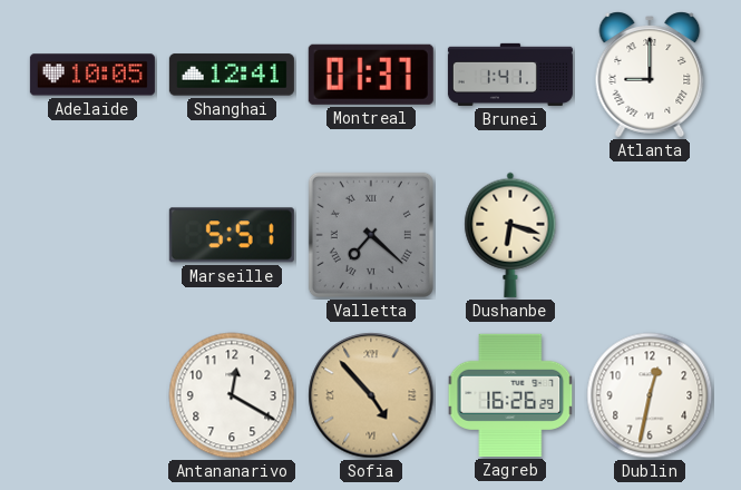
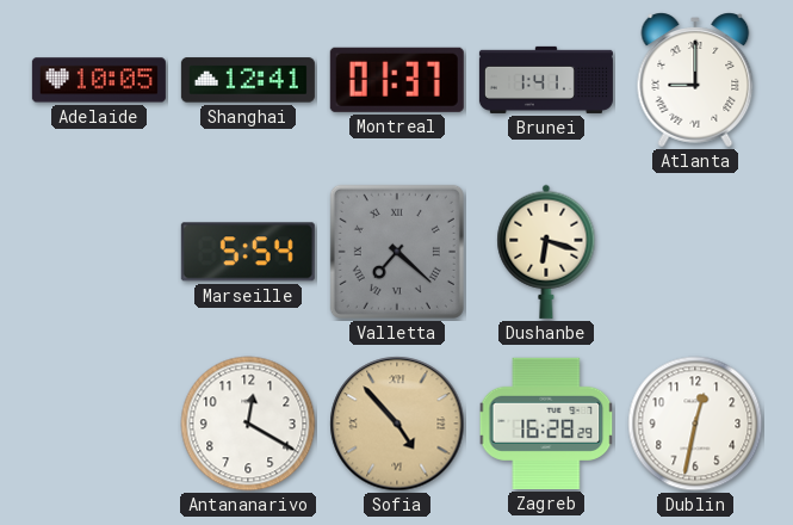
Marseille: 5:51 -> 5:54 (248, 252)
Zagreb: 16:26 -> 16:28 (546, 424)
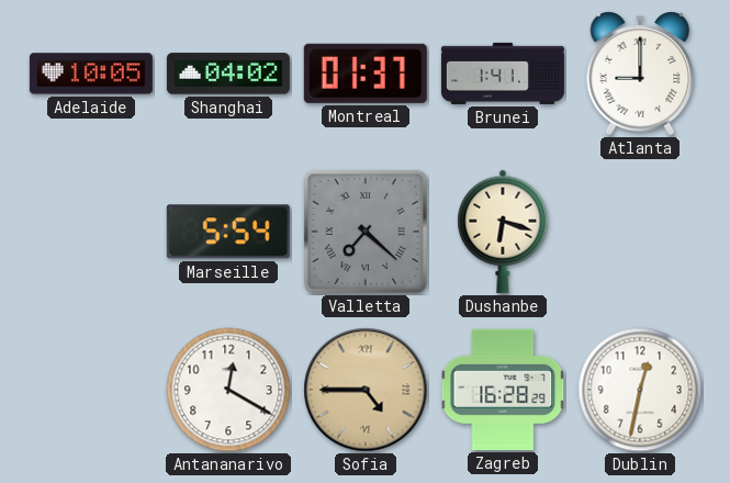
Shanghai: 12:41 -> 04:02 (228, 74)
Sofia: 4:53 -> 4:45 (366, 390)
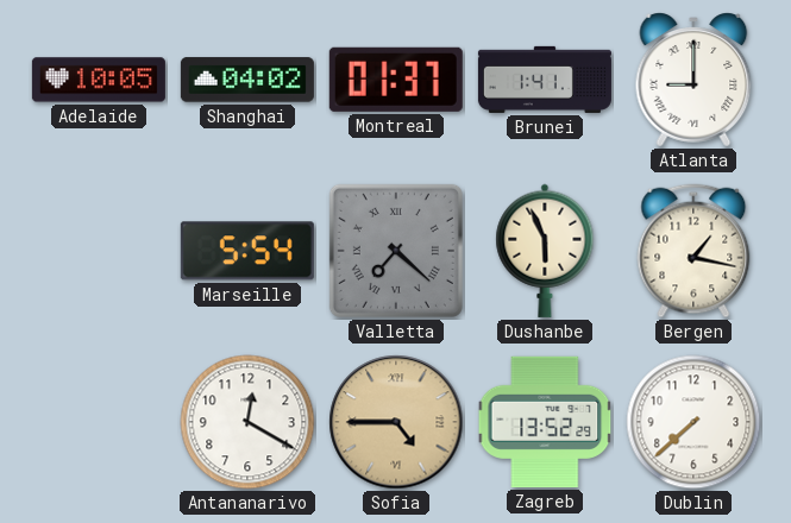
Dushanbe: 6:18 -> 5:56 (545, 251)
Bergen: none -> 1:17 (693, 251)
Zagreb: 16:28 -> 13:52 (545, 422)
Dublin: 12:32 -> 7:38 (693, 422)
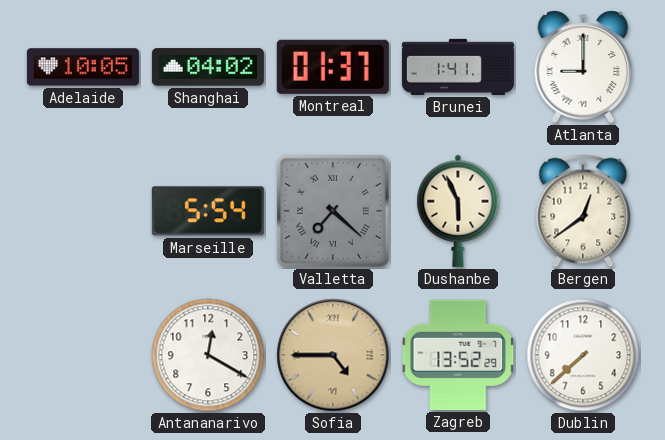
Bergen: 1:17 -> 12:39 (583, 211)
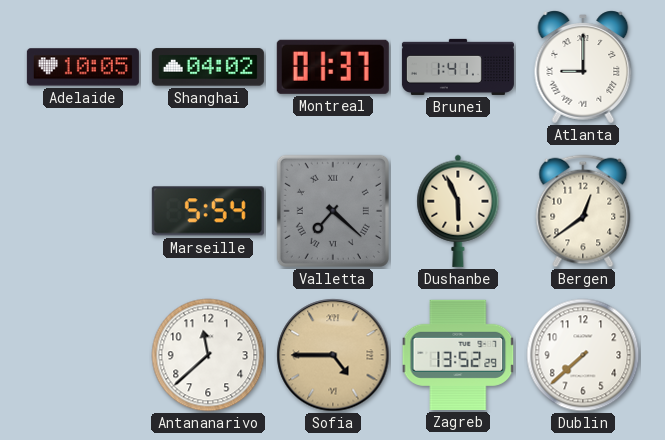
Antananarivo: 12:20 -> 11:38 (208, 355)
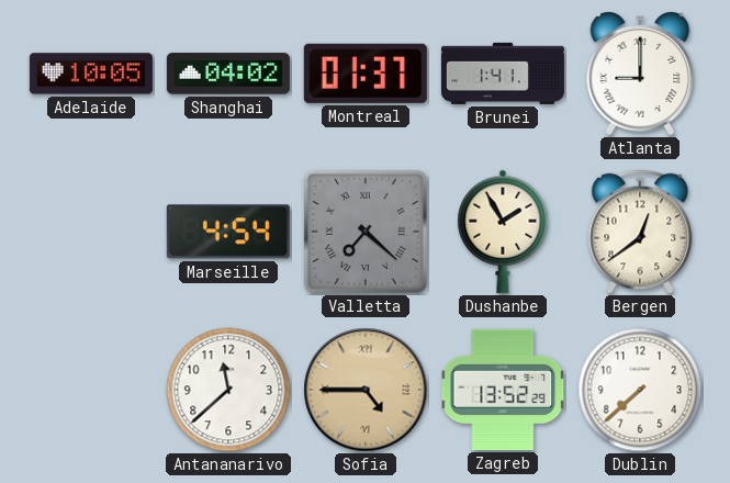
Marseille: 5:54 -> 4:54 (228, 232)
Dushanbe: 5:56 -> 1:55 (503, 232)
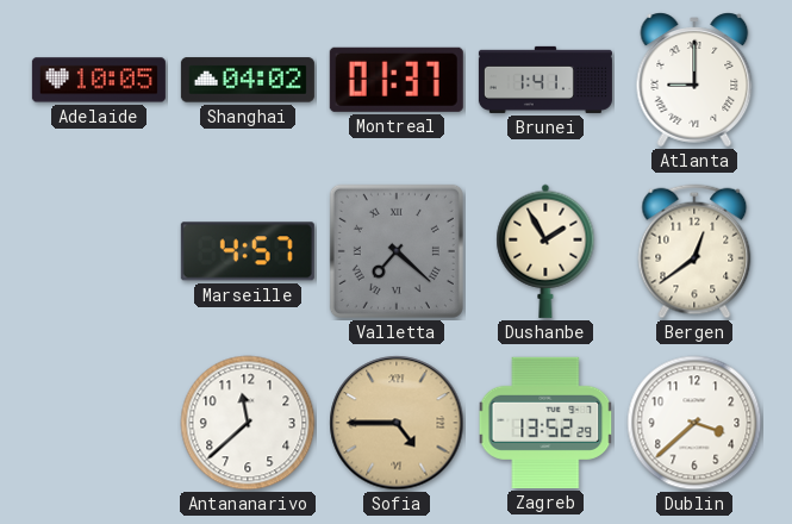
Marseille: 4:54 -> 4:57 (248, 251)
Dublin: 7:38 -> 3:38 (694, 423)
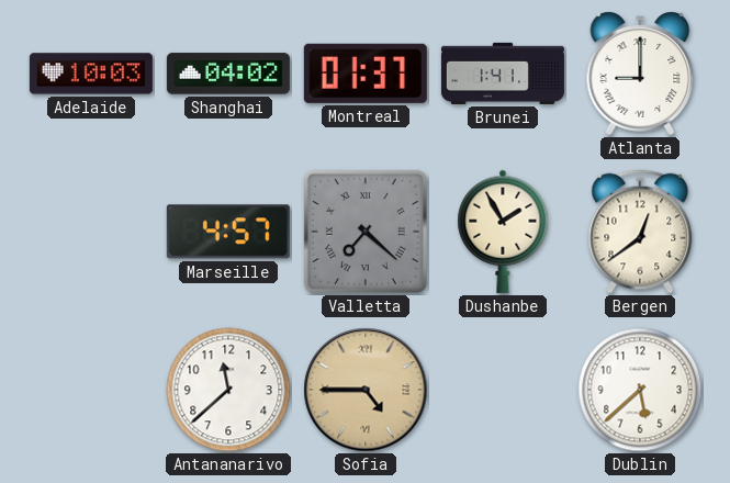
Adelaide: 10:05 -> 10:03 (91, 74)
Zagreb: 13:52 -> none (545, 423)
Dublin: 3:38 -> 5:38 (640, 390)
